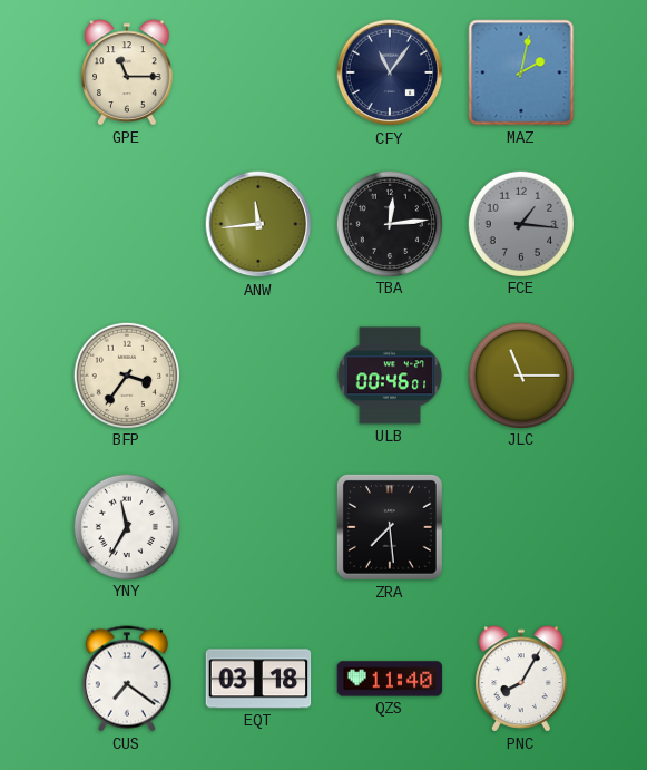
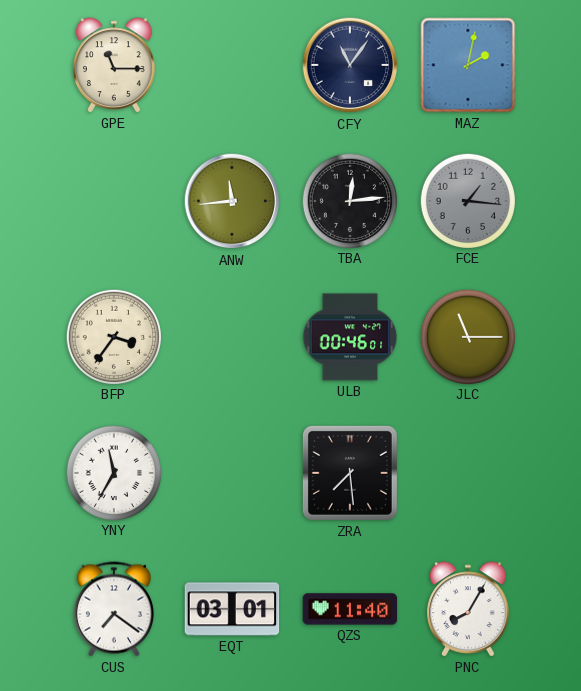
EQT: 03:18 -> 03:01 (232, 609)
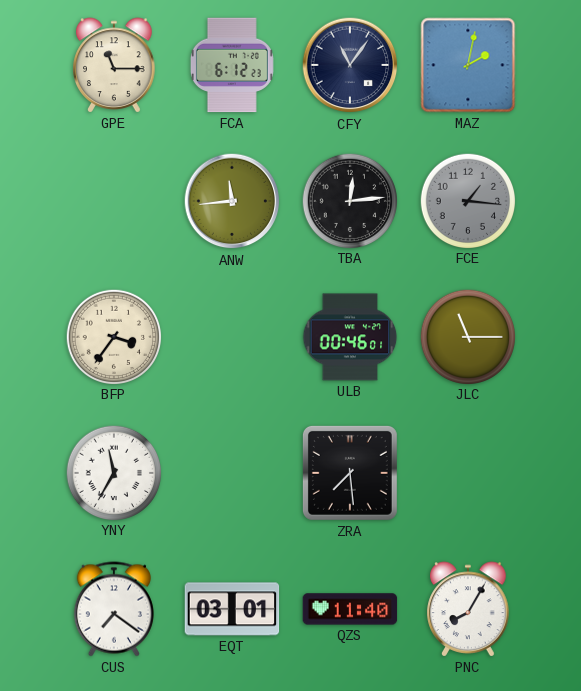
FCA: none -> 6:12 (232, 65)
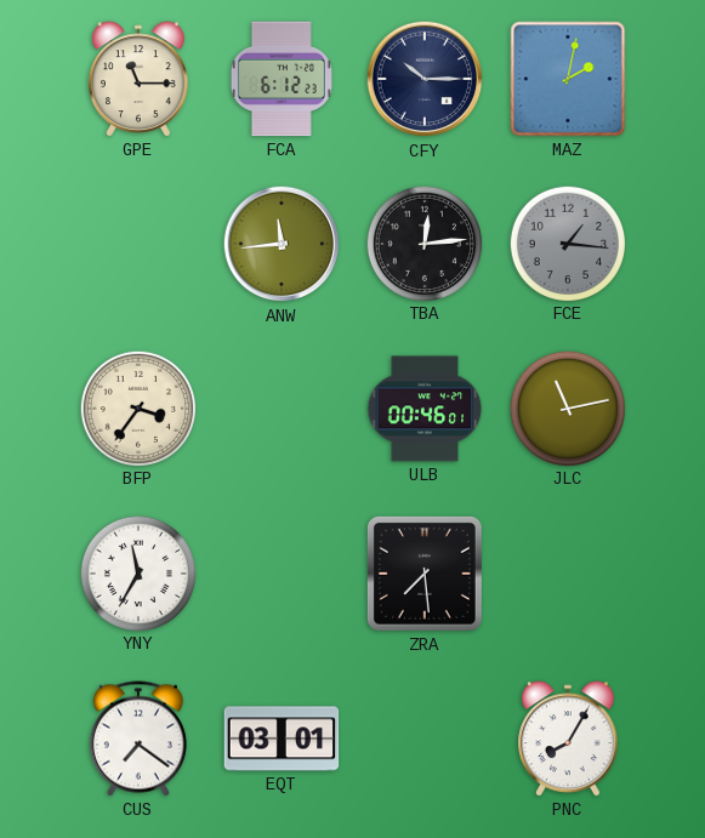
CFY: 11:06 -> 10:15 (425, 79)
JLC: 11:15 -> 11:13 (567, 407)
QZS: 11:40 -> none (350, 609)
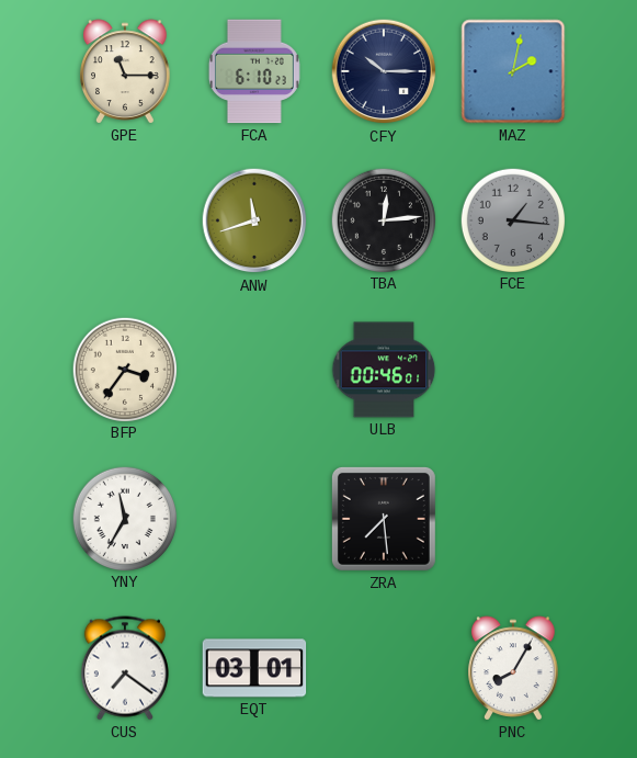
FCA: 6:12 -> 6:10 (254, 71)
ANW: 11:44 -> 11:42 (254, 220)
JLC: 11:13 -> none (567, 407)
